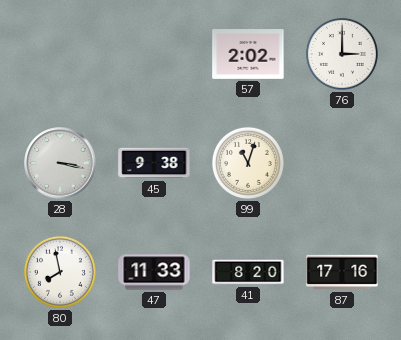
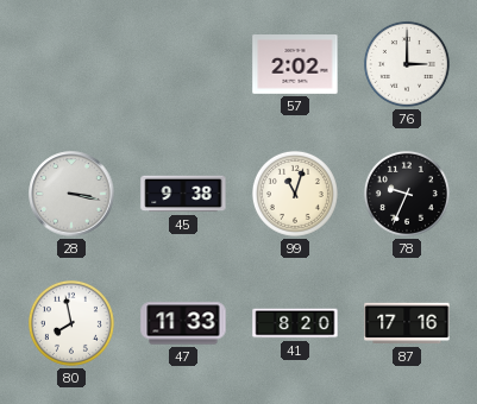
78: none -> 9:34 (407, 194)
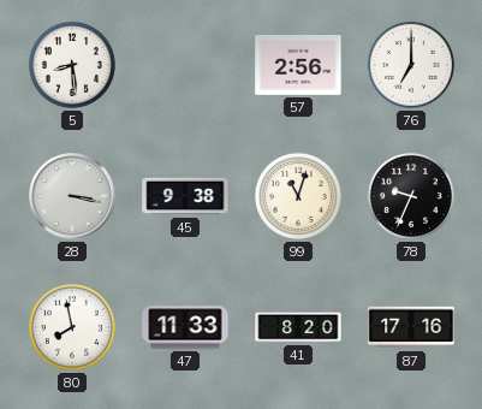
5: none -> 8:29 (72, 65)
57: 2:02 -> 2:56 (298, 66)
76: 3:00 -> 7:00 (411, 65)
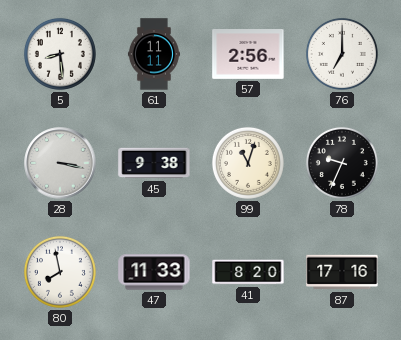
61: none -> 11:11 (154, 54)
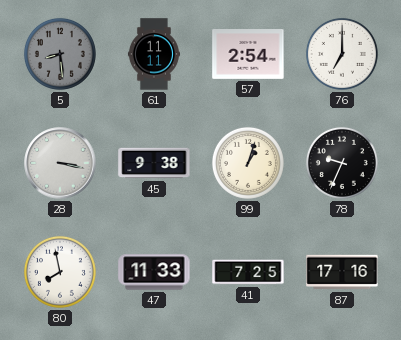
5 dial: white -> grey (60, 54)
57: 2:56 -> 2:54 (248, 55)
99: 11:03 -> 1:03 (248, 163)
41: 8:20 -> 7:25 (248, 272)
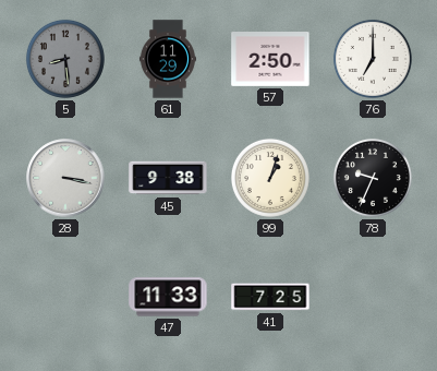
61: 11:11 -> 11:29 (168, 59)
57: 2:54 -> 2:50 (270, 60)
80: 7:58 -> none (60, 272)
87: 17:16 -> none (342, 272)
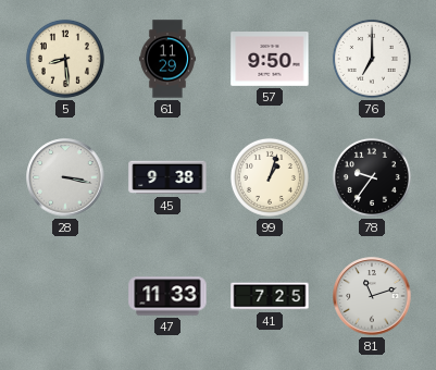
5 dial: grey -> cream (65, 59)
57: 2:50 -> 9:50 (270, 60)
78: 9:34 -> 9:36 (372, 177)
81: none -> 11:12 (372, 296)
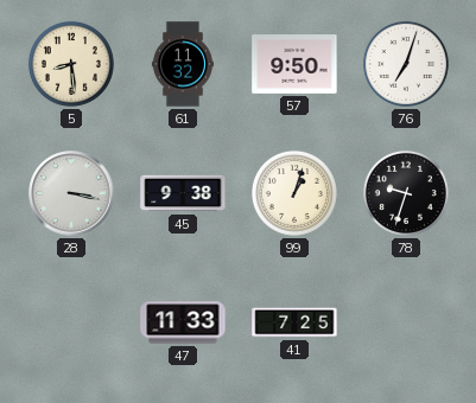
61: 11:29 -> 11:32 (183, 64)
76: 7:00 -> 7:03 (406, 64)
78: 9:36 -> 9:33 (406, 193)
81: 11:12 -> none (372, 296)
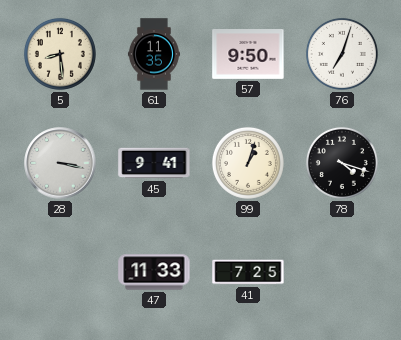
61: 11:32 -> 11:35 (154, 54)
45: 9:38 -> 9:41 (154, 163)
78: 9:33 -> 4:18 (342, 163)
